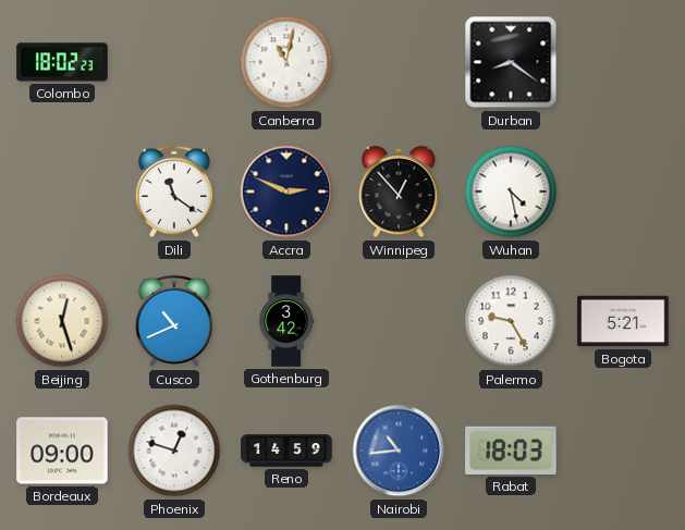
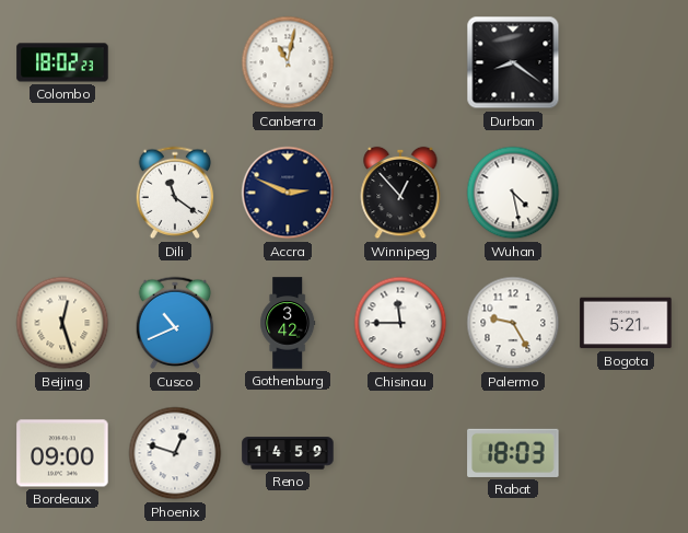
Chisinau: none -> 11:45 (400, 323)
Nairobi: 10:44 -> none (399, 451)
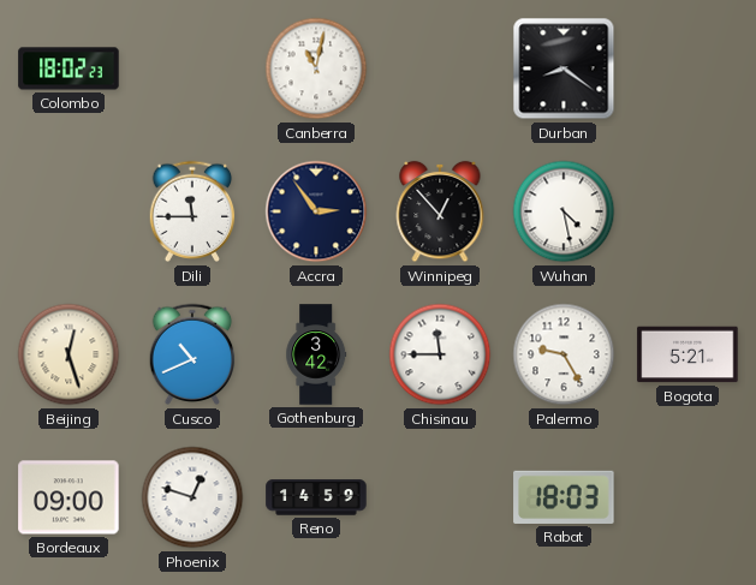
Dili: 11:21 -> 11:45 (192, 211)
Accra: 2:49 -> 2:54 (316, 211)
